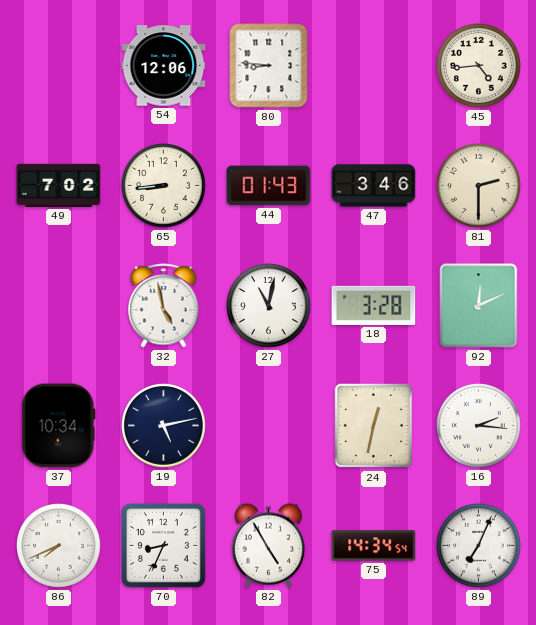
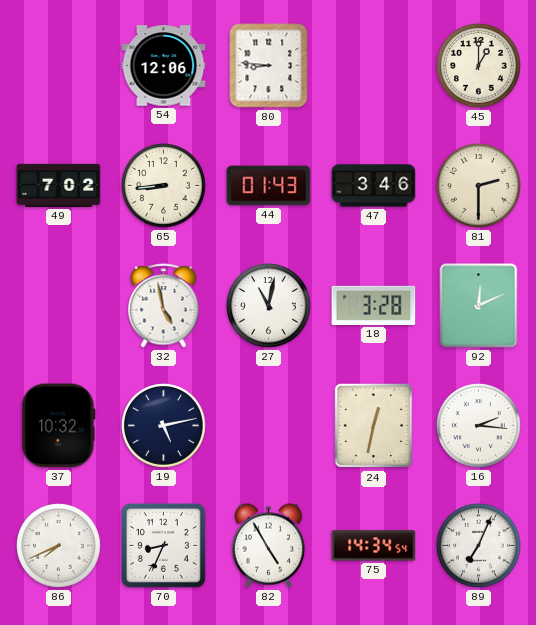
45: 4:44 -> 1:00 (479, 66)
37: 10:34 -> 10:32 (59, 426)
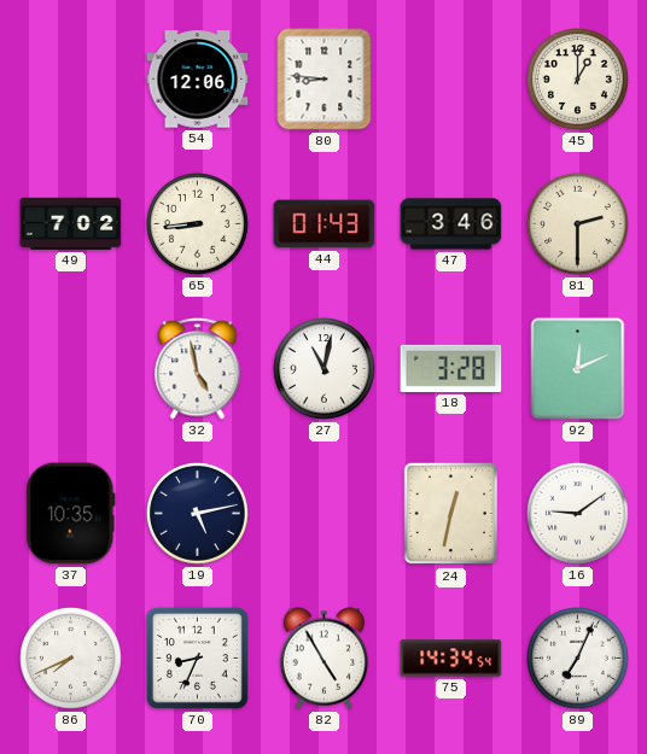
37: 10:32 -> 10:35 (71, 514)
16: 2:16 -> 9:09 (578, 514)
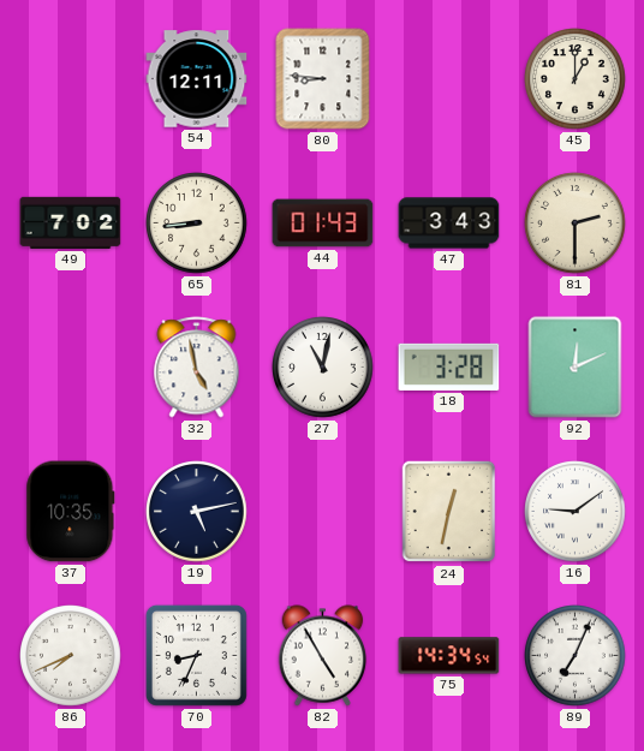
54: 12:06 -> 12:11 (197, 79)
47: 3:46 -> 3:43 (449, 223)
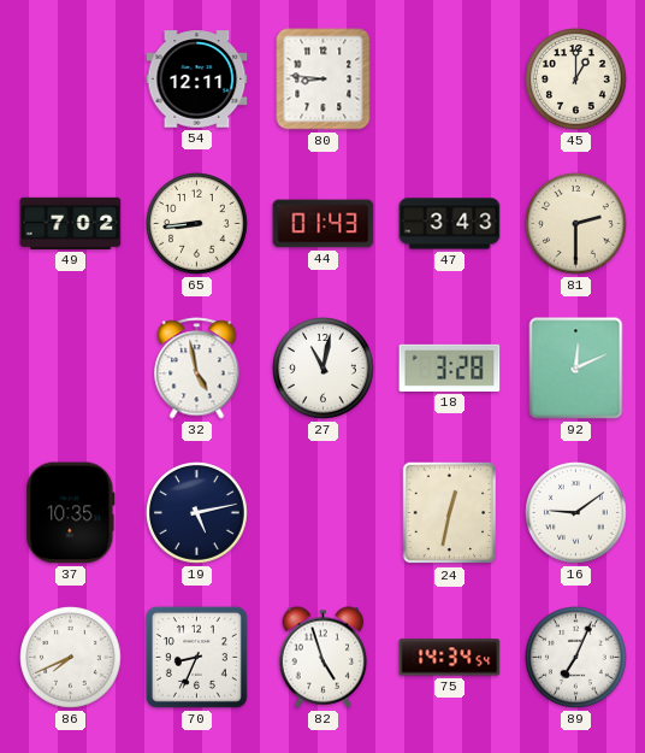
82: 4:55 -> 4:57 (324, 658)
